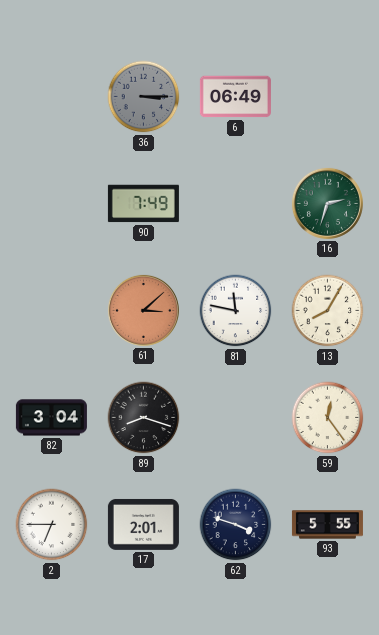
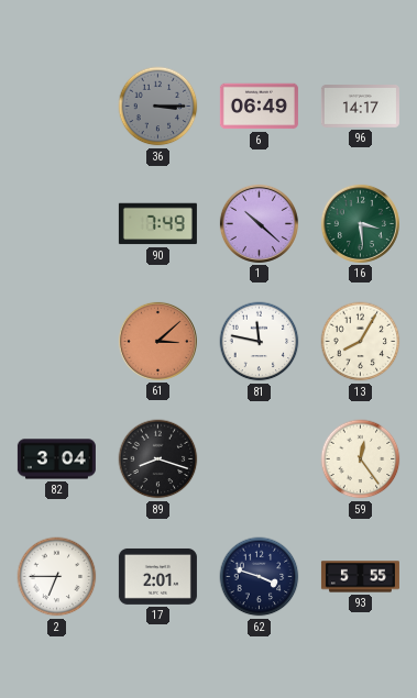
96: none -> 14:17 (360, 107)
1: none -> 10:22 (259, 223)
16: 2:33 -> 3:29 (360, 223)
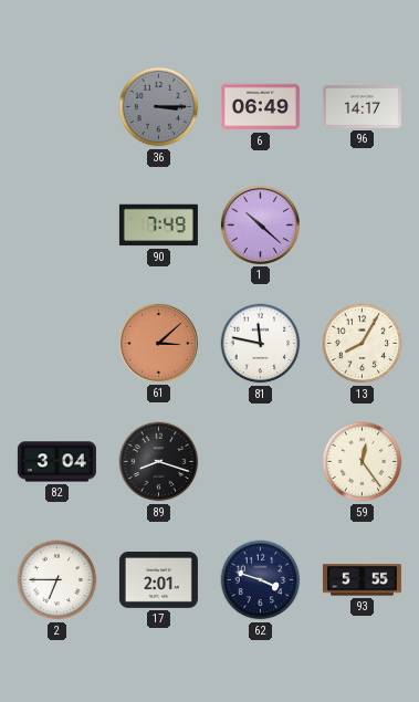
16: 3:29 -> none (360, 223)
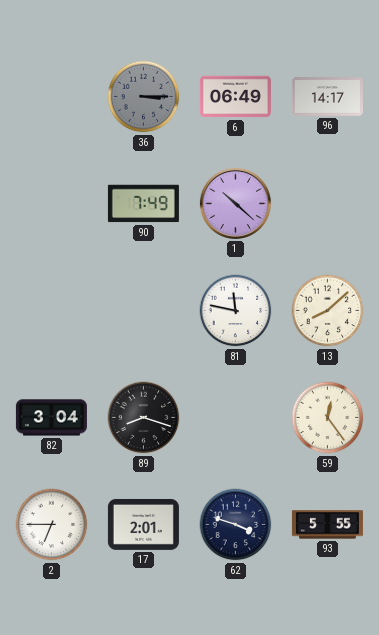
61: 3:08 -> none (158, 343)
13: 8:05 -> 8:08 (328, 311)
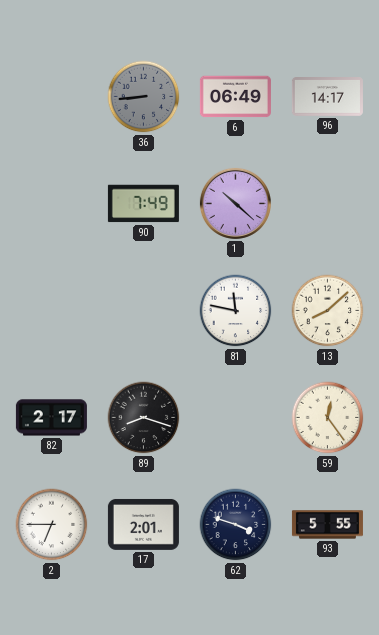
36: 3:15 -> 8:44 (144, 97)
82: 3:04 -> 2:17 (51, 418)
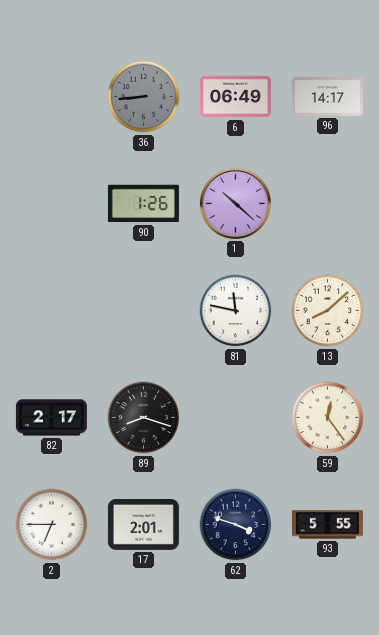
90: 7:49 -> 1:26 (143, 204)
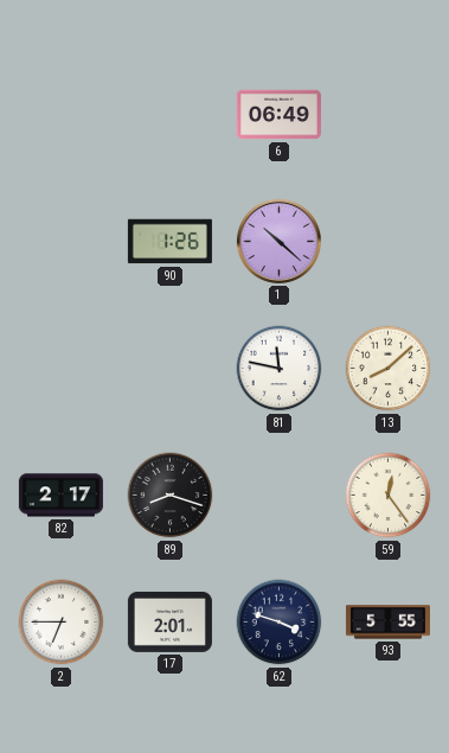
36: 8:44 -> none (144, 97)
96: 14:17 -> none (327, 97)
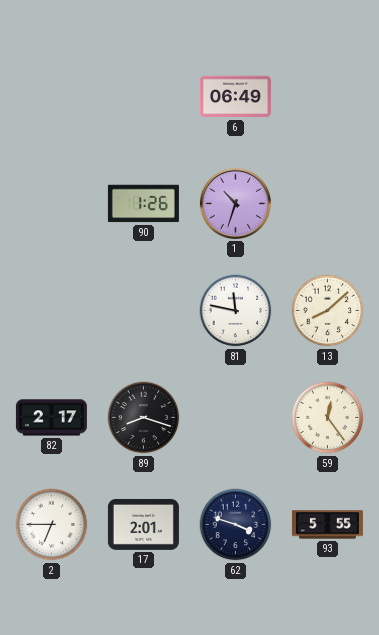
1: 10:22 -> 10:33 (235, 203)
